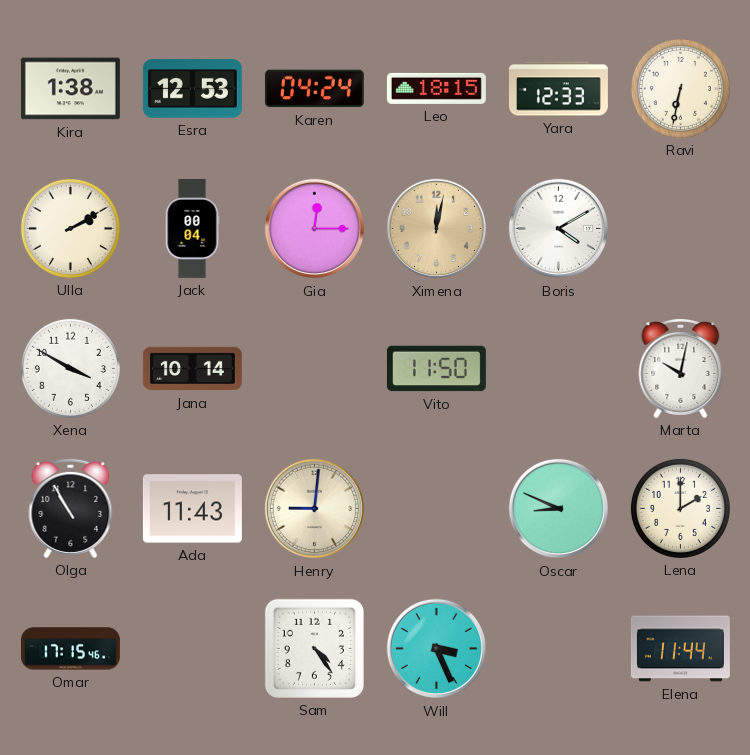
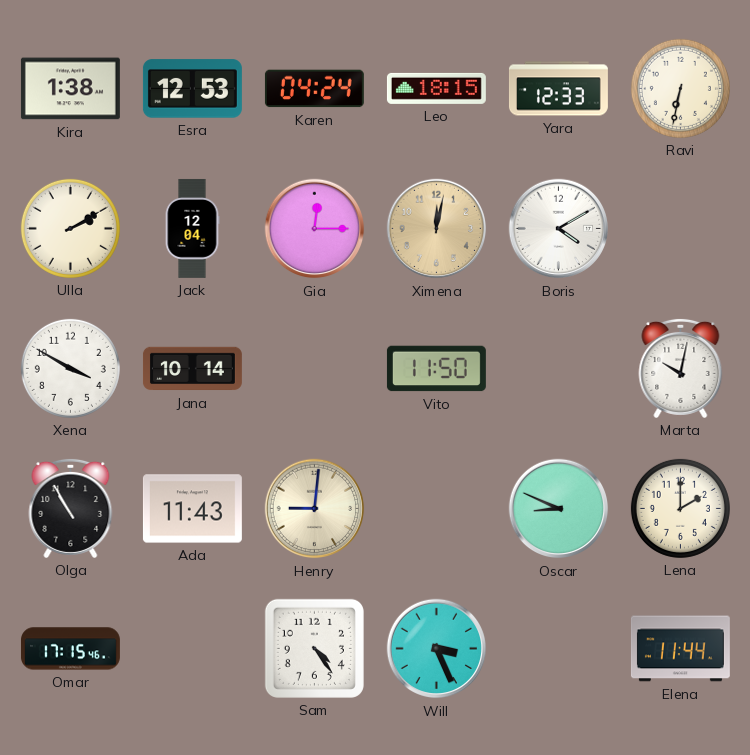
Jack: 00:04 -> 12:04 (192, 228)
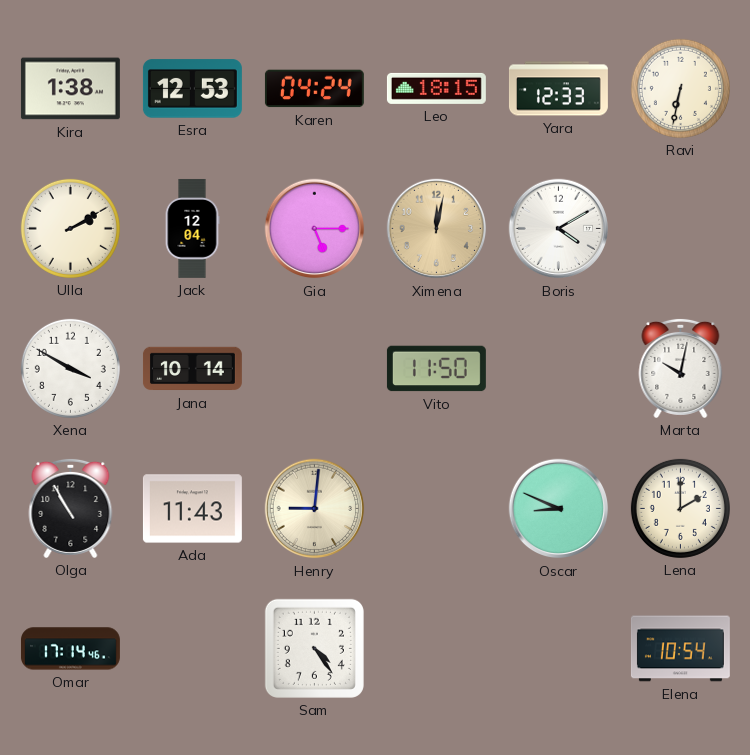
Gia: 12:15 -> 5:15 (315, 229)
Omar: 17:15 -> 17:14 (70, 649)
Will: 3:26 -> none (437, 649)
Elena: 11:44 -> 10:54 (680, 649)
